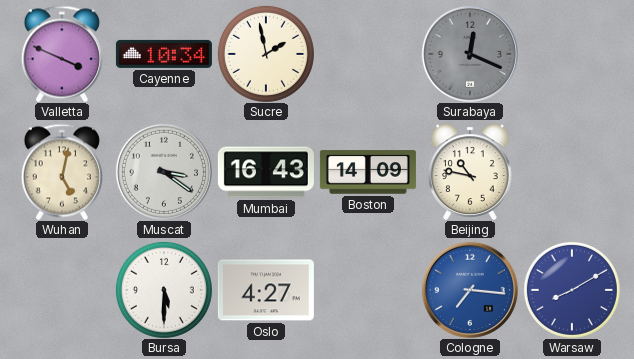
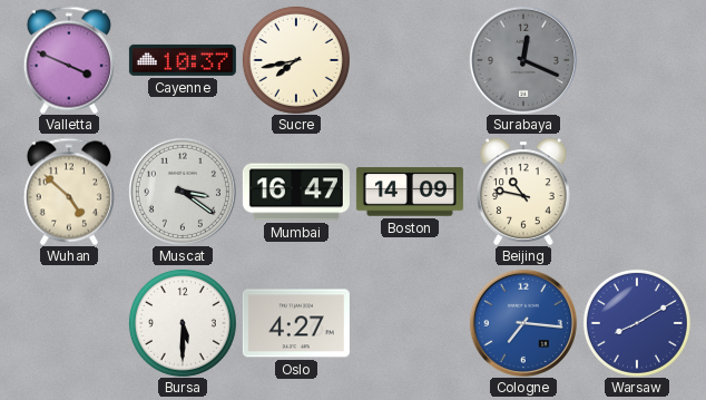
Cayenne: 10:34 -> 10:37 (183, 60)
Sucre: 1:58 -> 7:43 (296, 60)
Wuhan: 5:02 -> 4:52 (69, 192)
Mumbai: 16:43 -> 16:47 (296, 192)
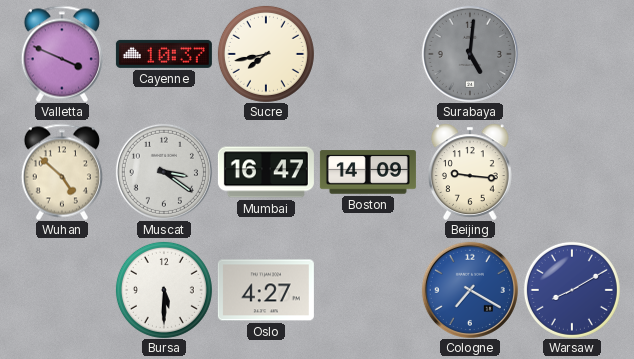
Surabaya: 12:19 -> 5:01 (470, 54)
Beijing: 10:47 -> 9:16 (470, 172)
Cologne: 7:16 -> 7:20 (470, 290)
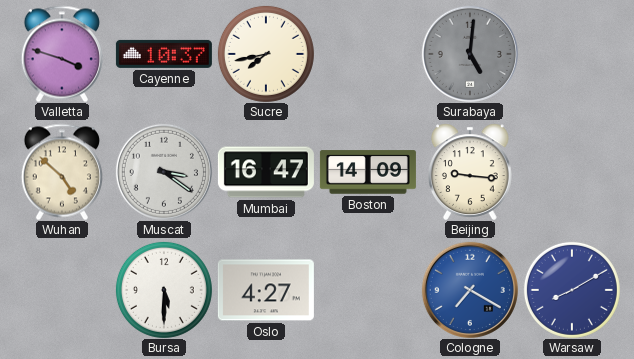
Valletta: 3:49 -> 3:48 (62, 54)
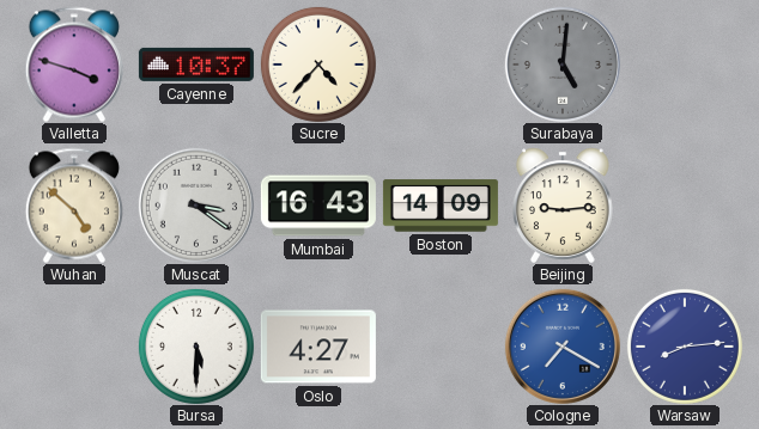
Sucre: 7:43 -> 4:37 (318, 65)
Mumbai: 16:47 -> 16:43 (318, 206)
Beijing: 9:16 -> 9:14 (563, 206)
Warsaw: 8:10 -> 8:14 (685, 347)
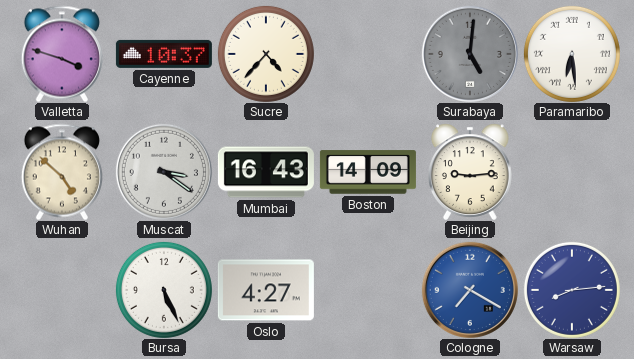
Paramaribo: none -> 6:29 (572, 54)
Bursa: 5:30 -> 5:26 (164, 290)
